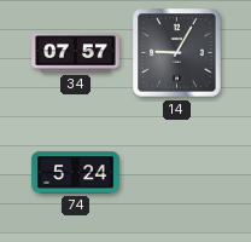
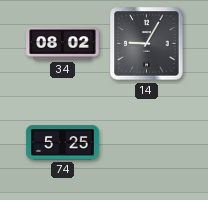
34: 07:57 -> 08:02 (63, 44)
74: 5:24 -> 5:25 (63, 143)
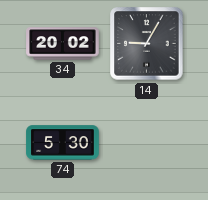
34: 08:02 -> 20:02 (63, 44)
74: 5:25 -> 5:30 (63, 143)
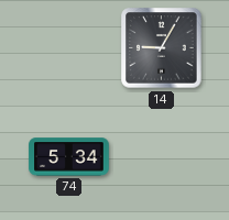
34: 20:02 -> none (63, 44)
74: 5:30 -> 5:34 (69, 157)
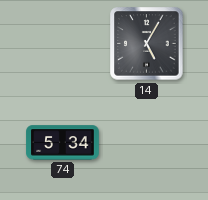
14: 9:05 -> 5:05 (147, 44)
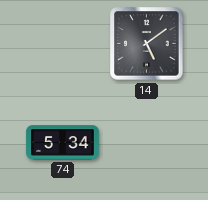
14: 5:05 -> 5:09 (147, 44)
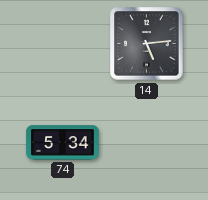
14: 5:09 -> 5:14 (147, 44)
